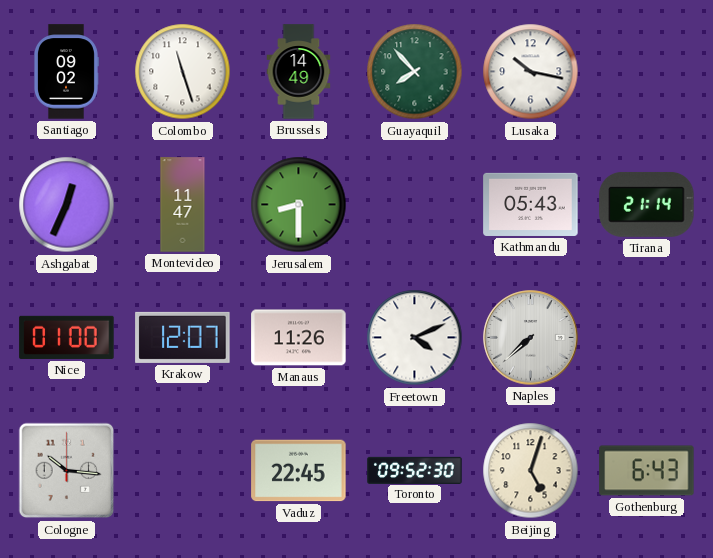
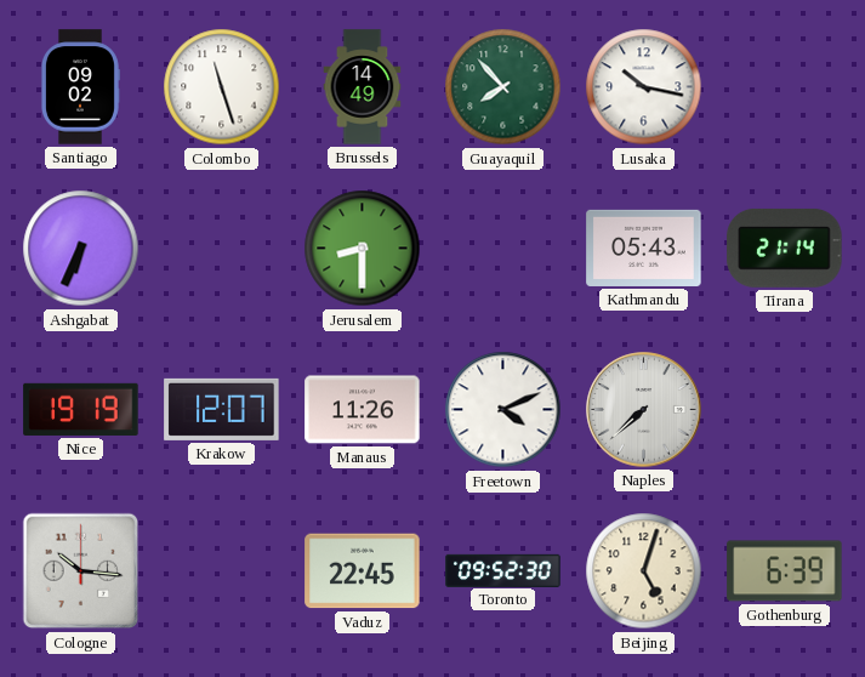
Ashgabat: 12:34 -> 6:34 (81, 249)
Montevideo: 11:47 -> none (183, 205)
Nice: 01:00 -> 19:19 (81, 409)
Gothenburg: 6:43 -> 6:39 (785, 571)
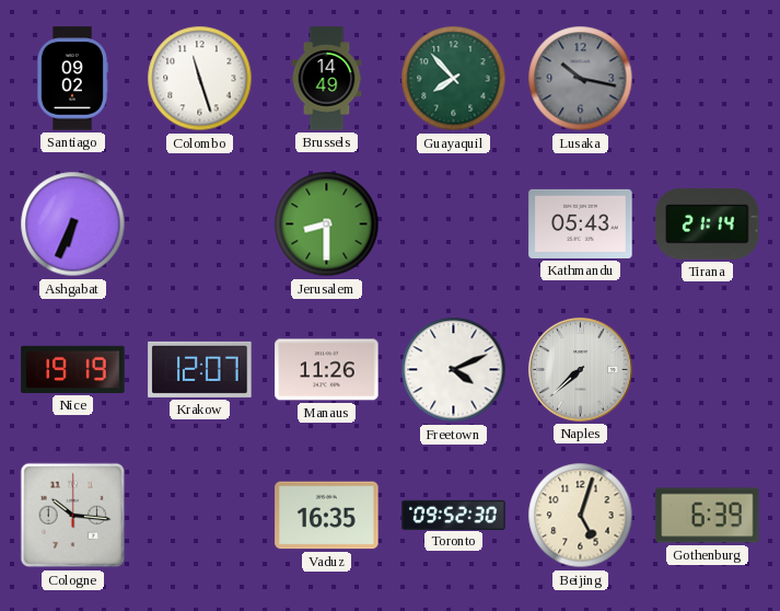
Lusaka dial: white -> grey (581, 79)
Vaduz: 22:45 -> 16:35 (327, 516)
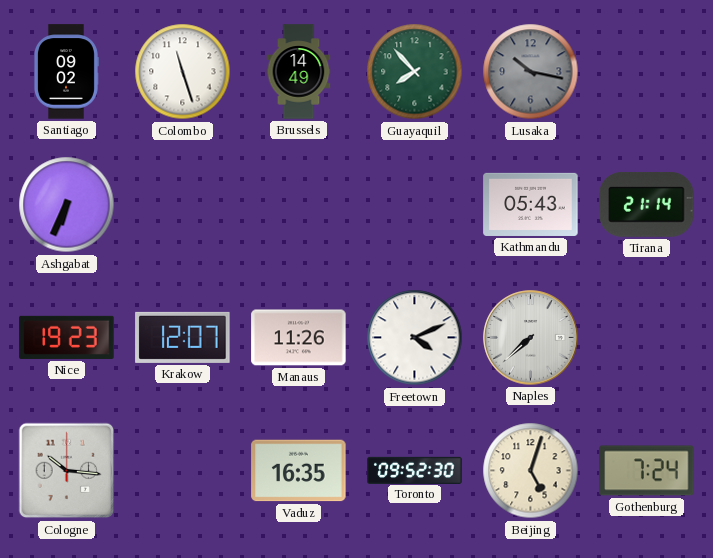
Jerusalem: 8:30 -> none (327, 224)
Nice: 19:19 -> 19:23 (67, 337)
Gothenburg: 6:39 -> 7:24 (647, 471)
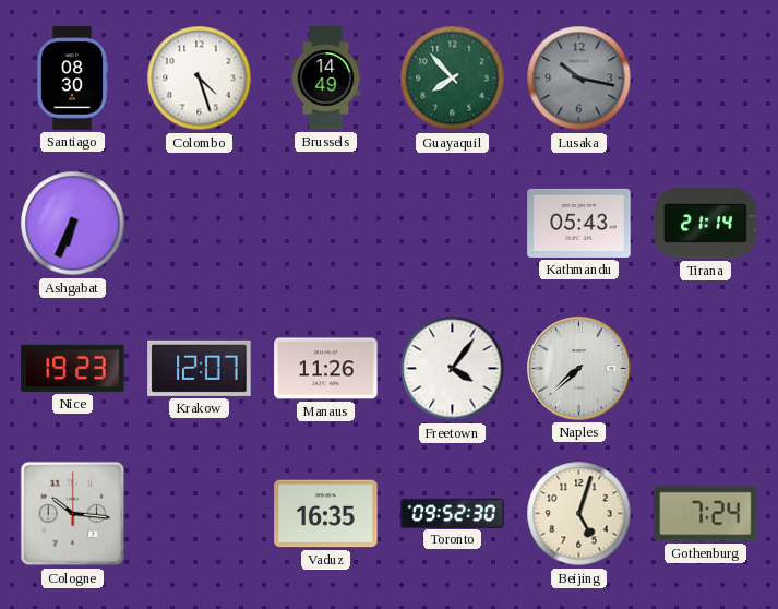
Santiago: 09:02 -> 08:30 (72, 79)
Colombo: 11:27 -> 4:27 (200, 79)
Freetown: 4:11 -> 4:06 (453, 369)
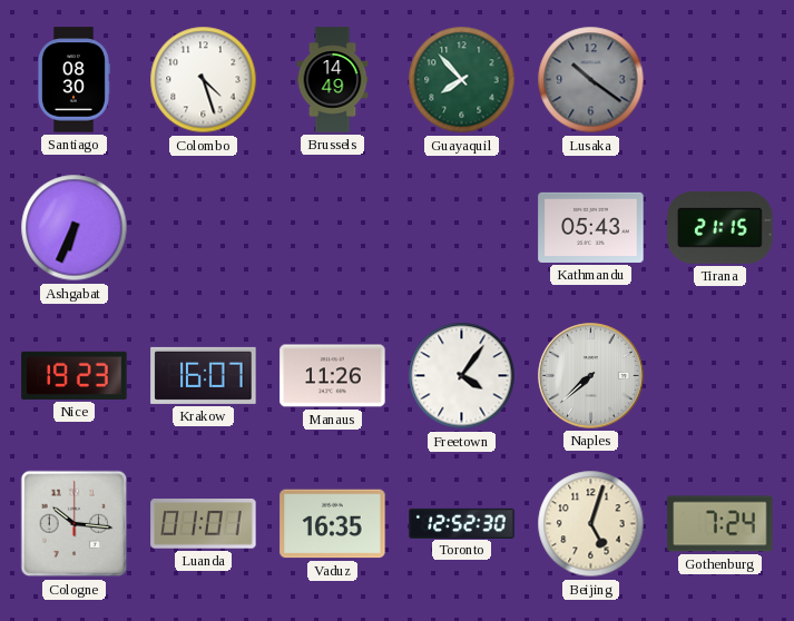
Lusaka: 10:17 -> 10:21 (591, 80)
Tirana: 21:14 -> 21:15 (721, 227)
Krakow: 12:07 -> 16:07 (204, 375)
Luanda: none -> 01:01 (204, 524)
Toronto: 09:52 -> 12:52 (462, 523)
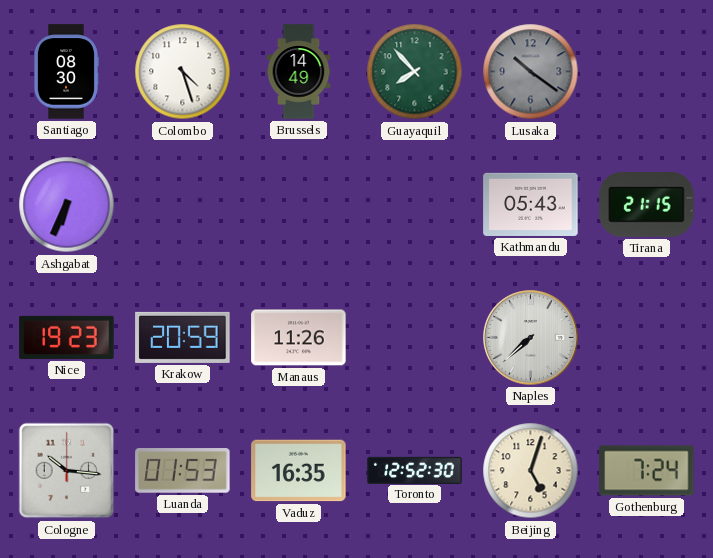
Krakow: 16:07 -> 20:59 (183, 337)
Freetown: 4:06 -> none (462, 376)
Luanda: 01:01 -> 01:53 (183, 471)
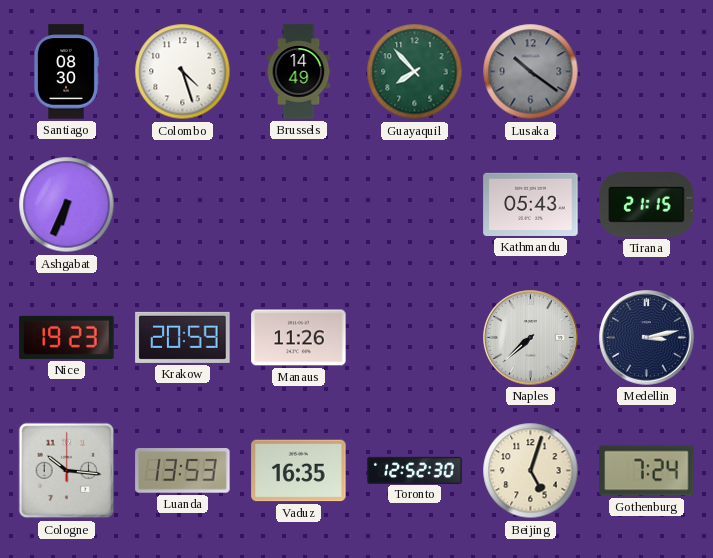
Medellin: none -> 3:13 (647, 338)
Luanda: 01:53 -> 13:53 (183, 471)
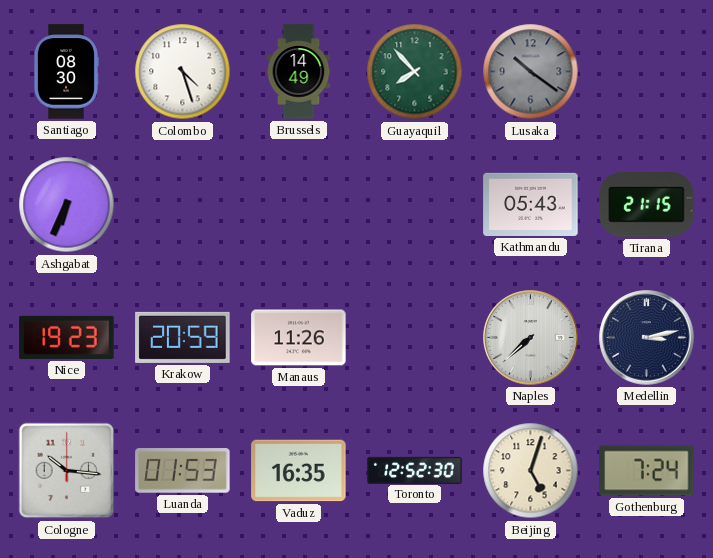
Luanda: 13:53 -> 01:53 (183, 471)
